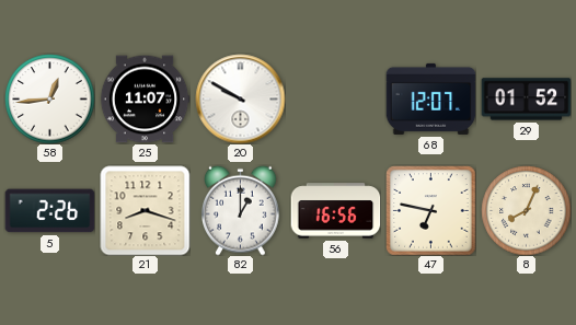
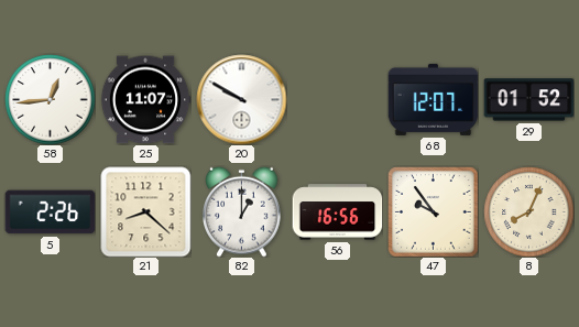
21: 8:18 -> 8:22 (145, 211)
47: 6:47 -> 9:54 (433, 211)
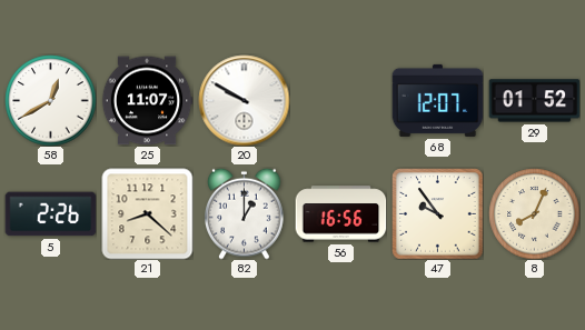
58: 12:44 -> 12:40 (50, 100)
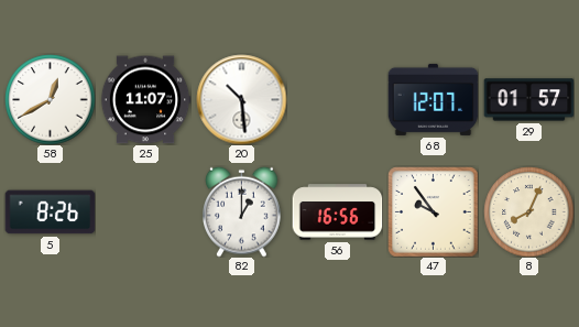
20: 9:50 -> 10:29 (241, 99)
29: 01:52 -> 01:57 (528, 100)
5: 2:26 -> 8:26 (50, 212)
21: 8:22 -> none (147, 213)
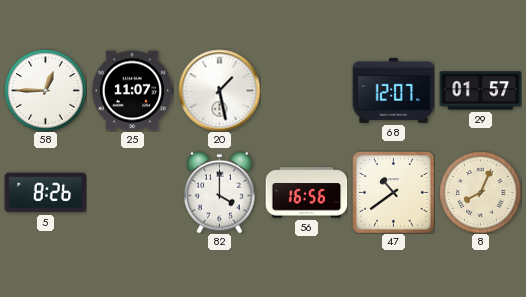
58: 12:40 -> 12:45 (45, 90)
20: 10:29 -> 1:28 (219, 90)
82: 1:00 -> 4:00 (220, 192)
47: 9:54 -> 10:39 (393, 192)
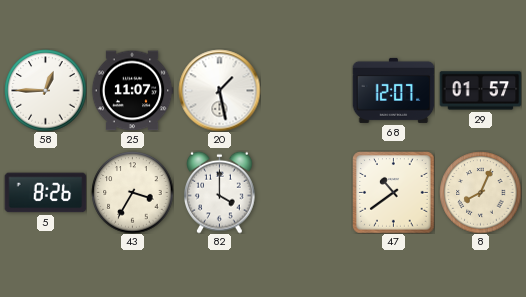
43: none -> 3:35 (132, 192)
56: 16:56 -> none (306, 193)
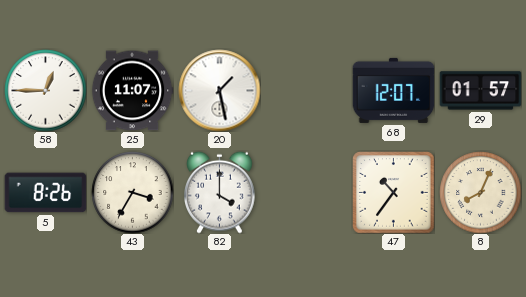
47: 10:39 -> 10:36 (393, 192)
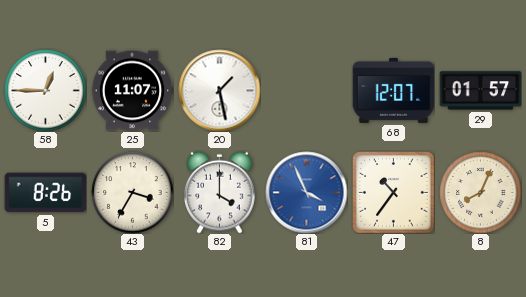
81: none -> 3:56 (306, 192)
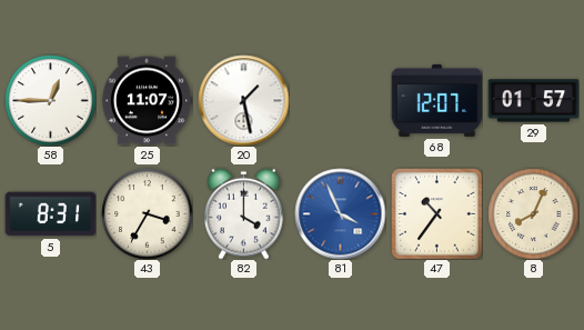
5: 8:26 -> 8:31 (50, 214)
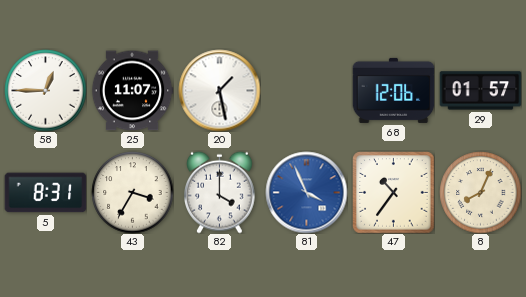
68: 12:07 -> 12:06 (393, 90)
